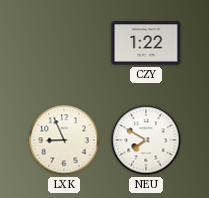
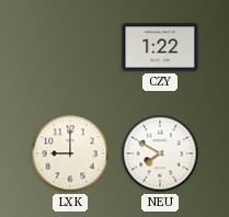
LXK: 8:56 -> 9:00 (70, 153)
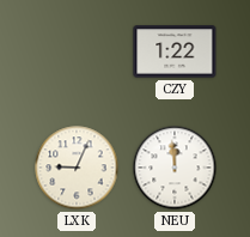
LXK: 9:00 -> 9:04 (77, 168)
NEU: 7:50 -> 11:59 (175, 168)
